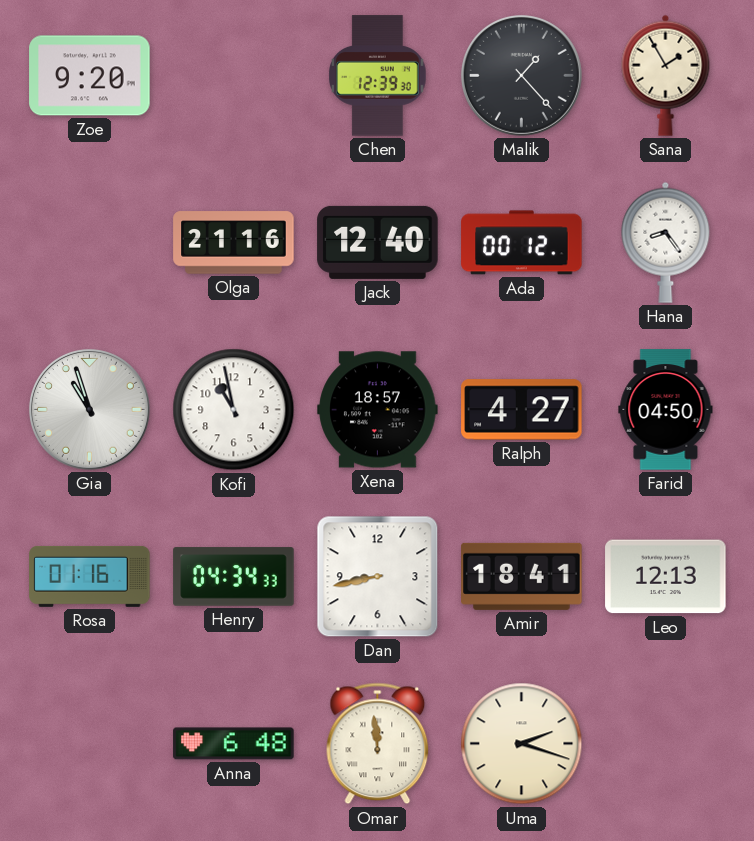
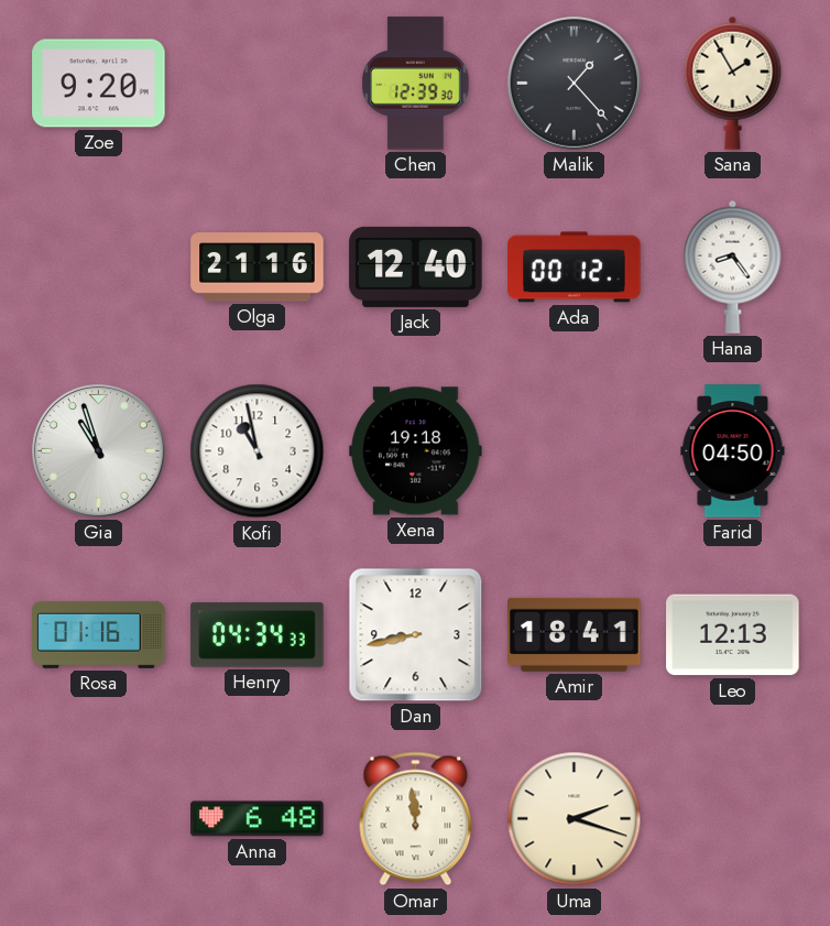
Xena: 18:57 -> 19:18 (416, 451)
Ralph: 4:27 -> none (522, 410)
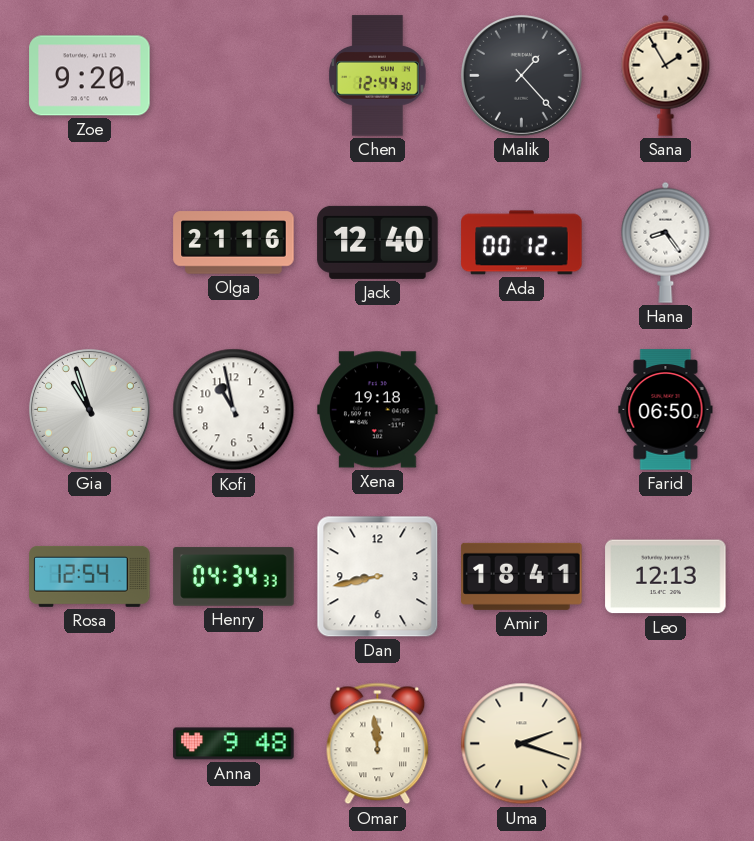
Chen: 12:39 -> 12:44 (378, 76)
Farid: 04:50 -> 06:50 (666, 410)
Rosa: 01:16 -> 12:54 (90, 576)
Anna: 6:48 -> 9:48 (234, 744)
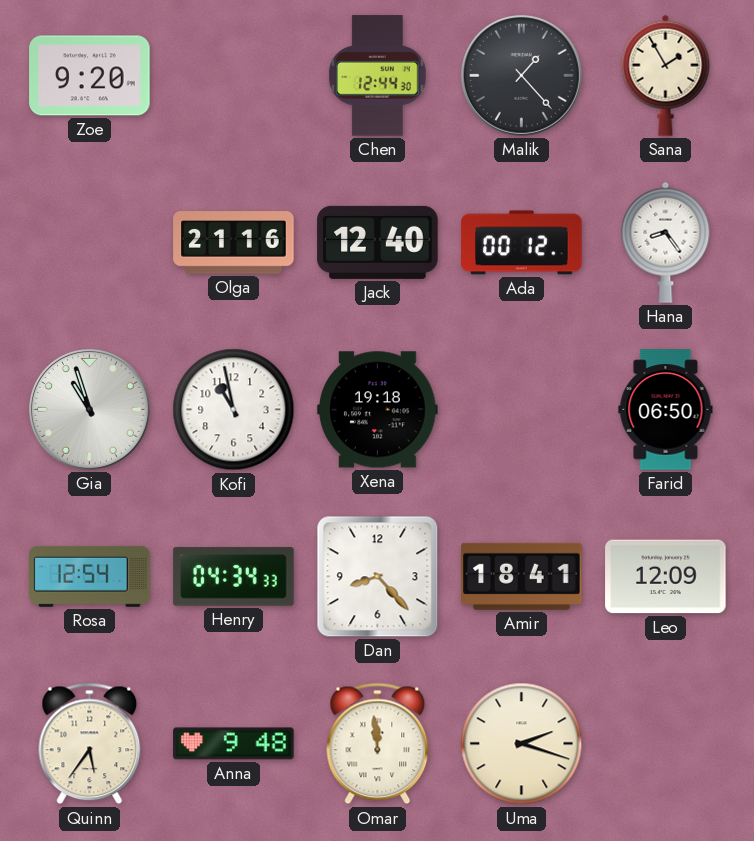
Dan: 8:43 -> 8:23 (378, 577)
Leo: 12:13 -> 12:09 (666, 577)
Quinn: none -> 5:36 (90, 744)
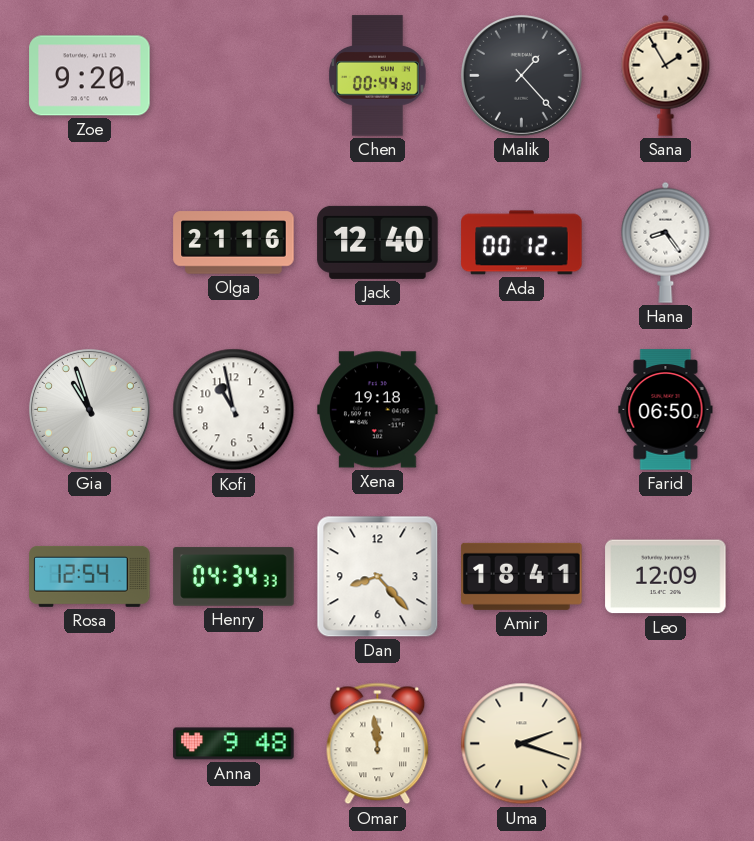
Chen: 12:44 -> 00:44 (378, 76)
Quinn: 5:36 -> none (90, 744)
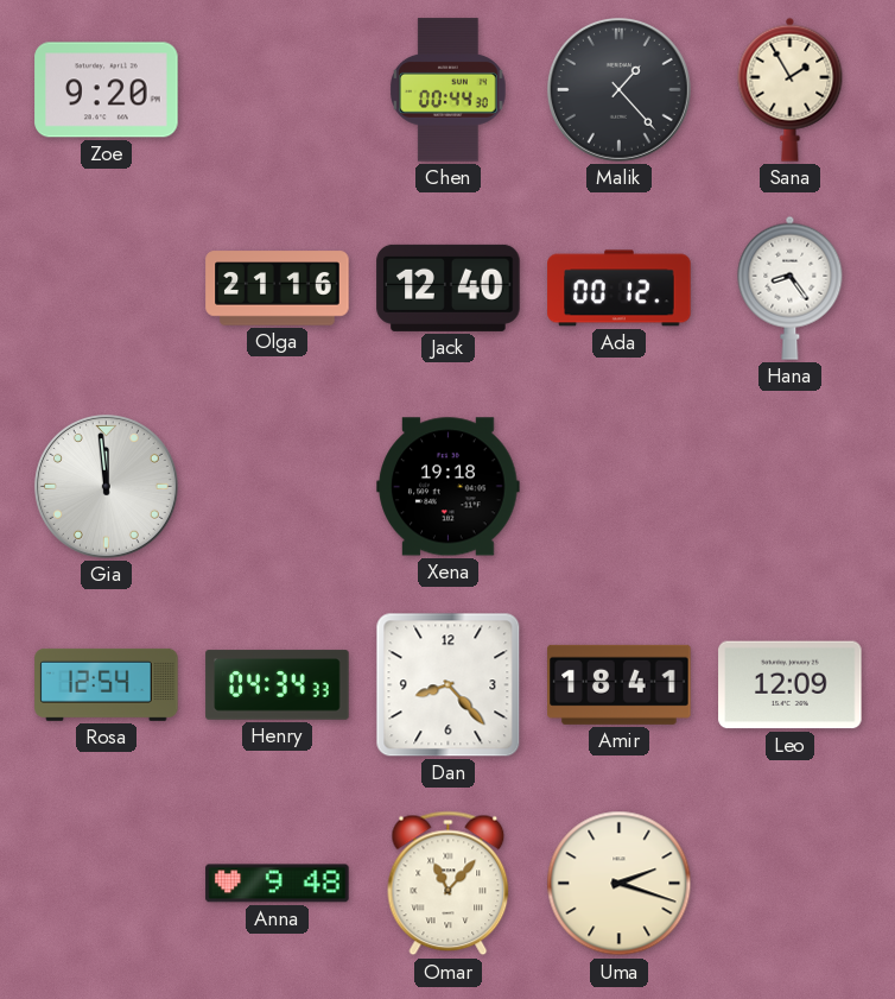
Gia: 10:57 -> 11:59 (106, 486)
Kofi: 10:58 -> none (234, 410)
Farid: 06:50 -> none (666, 410)
Omar: 11:59 -> 11:07 (449, 884)
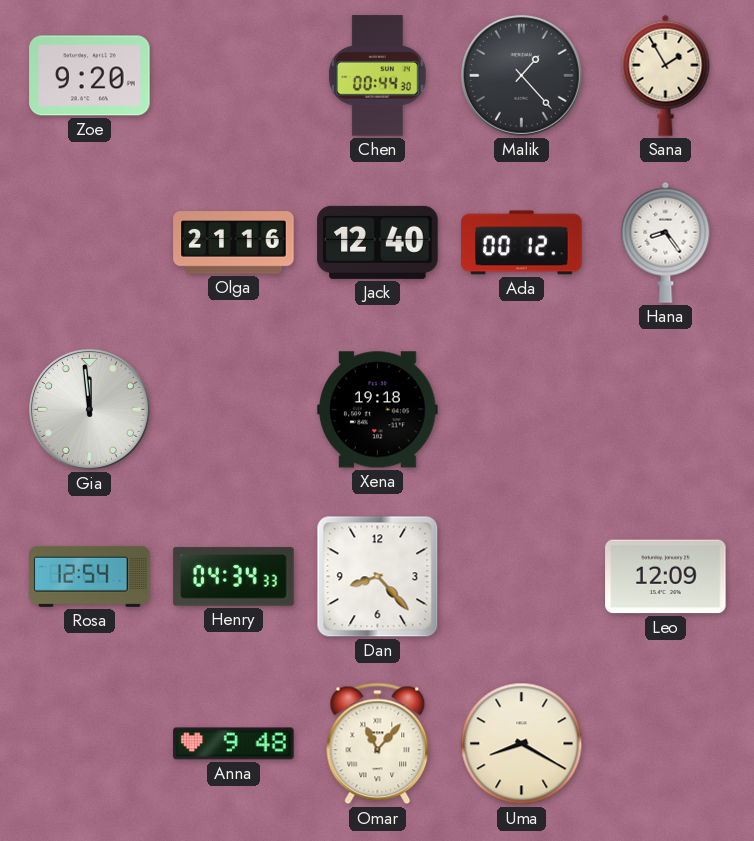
Amir: 18:41 -> none (620, 684)
Uma: 2:18 -> 8:20 (522, 744)
